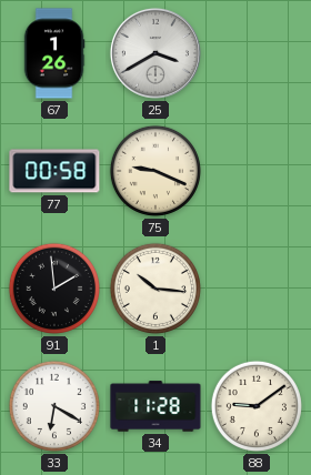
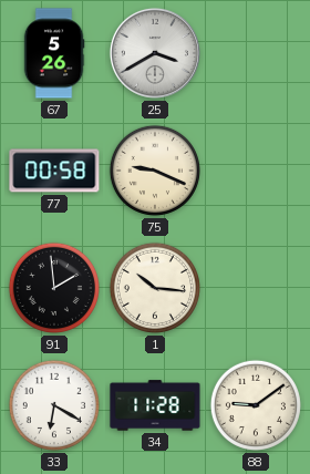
67: 1:26 -> 5:26 (54, 53)
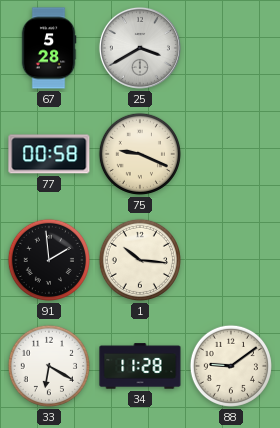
67: 5:26 -> 5:28 (49, 48)
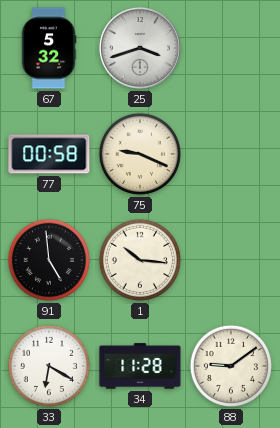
67: 5:28 -> 5:32 (49, 48)
25: 3:40 -> 3:42 (140, 48)
91: 1:59 -> 4:59 (49, 260)
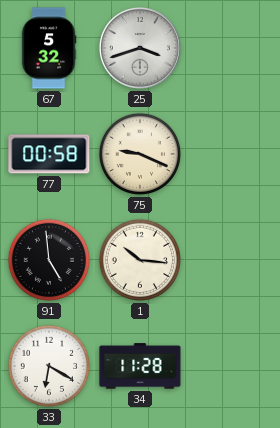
88: 9:09 -> none (231, 366)
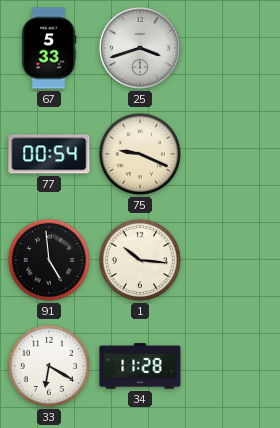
67: 5:32 -> 5:33 (49, 48)
77: 00:58 -> 00:54 (49, 154)
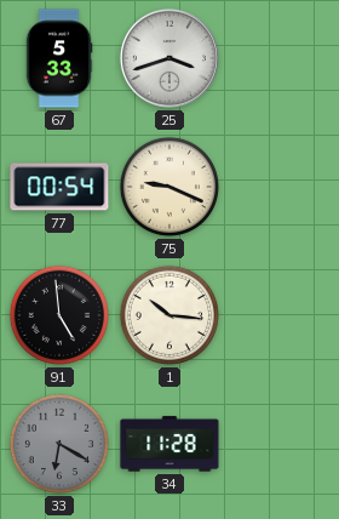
33 dial: white -> grey (59, 444)
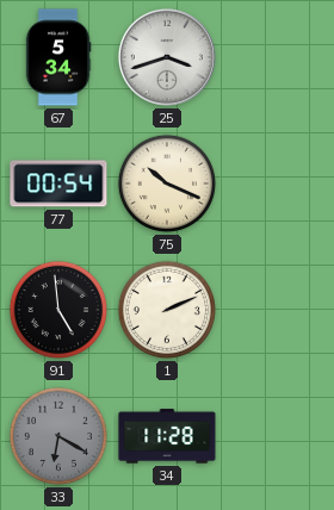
67: 5:33 -> 5:34 (58, 57)
75: 9:19 -> 10:19 (167, 184)
1: 10:16 -> 2:11 (167, 310)
